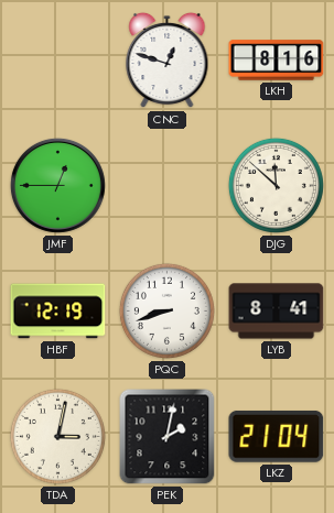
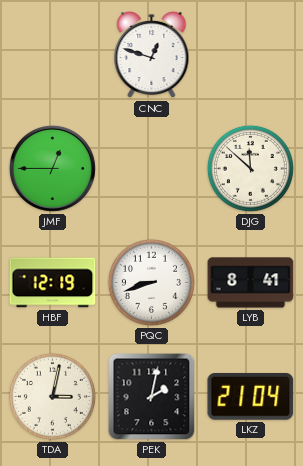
LKH: 8:16 -> none (277, 61)
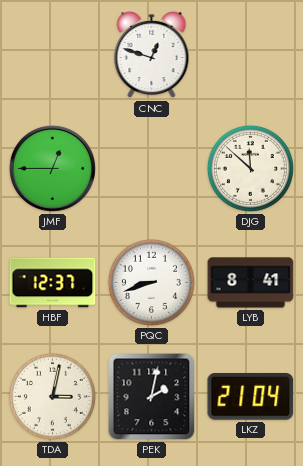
HBF: 12:19 -> 12:37 (53, 283)
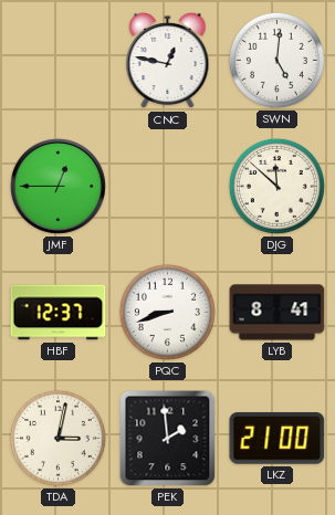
CNC: 12:48 -> 12:47 (168, 61)
SWN: none -> 5:01 (276, 60)
PEK: 2:02 -> 1:59 (168, 439)
LKZ: 21:04 -> 21:00 (278, 438)
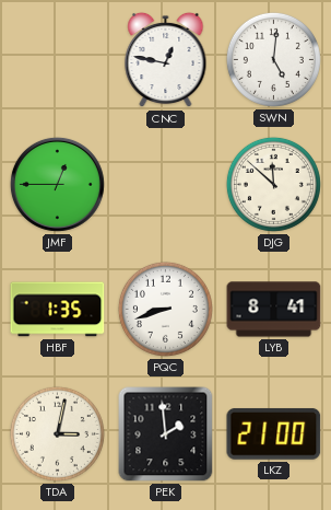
HBF: 12:37 -> 1:35 (58, 310)
